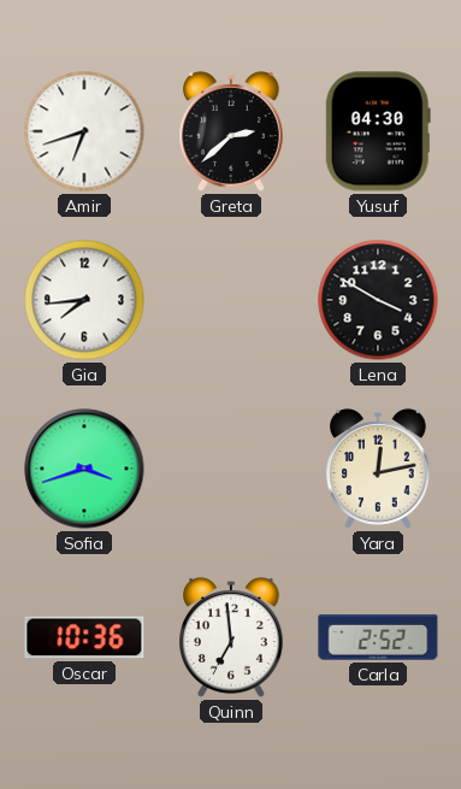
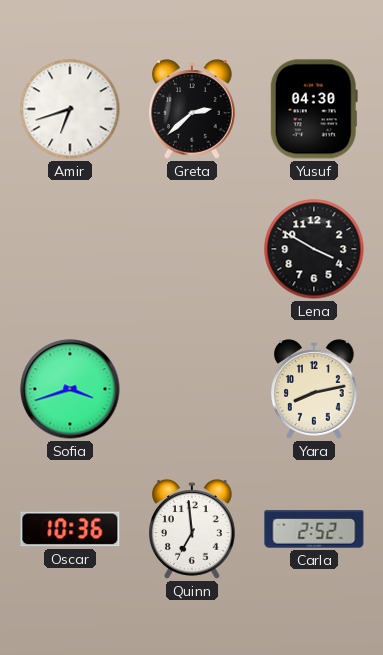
Gia: 7:44 -> none (84, 300)
Yara: 12:13 -> 8:13 (315, 389)
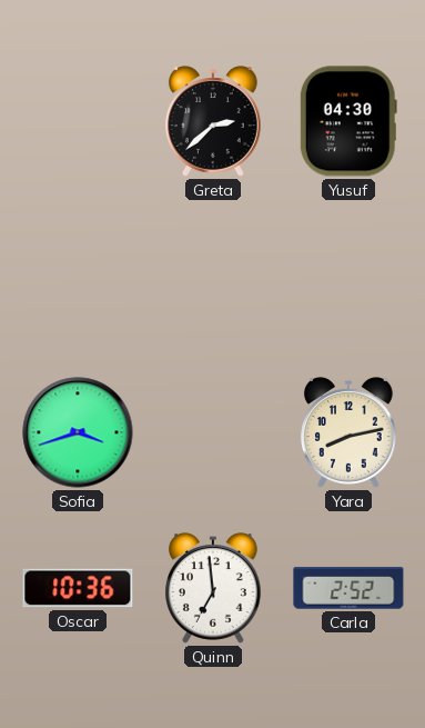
Amir: 6:42 -> none (70, 109)
Lena: 3:50 -> none (314, 249)
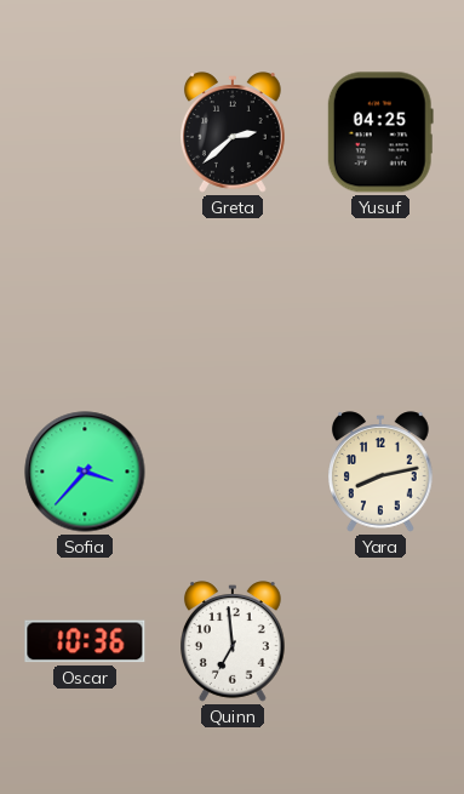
Yusuf: 04:30 -> 04:25 (380, 132)
Sofia: 3:42 -> 3:37 (85, 472)
Carla: 2:52 -> none (348, 588)
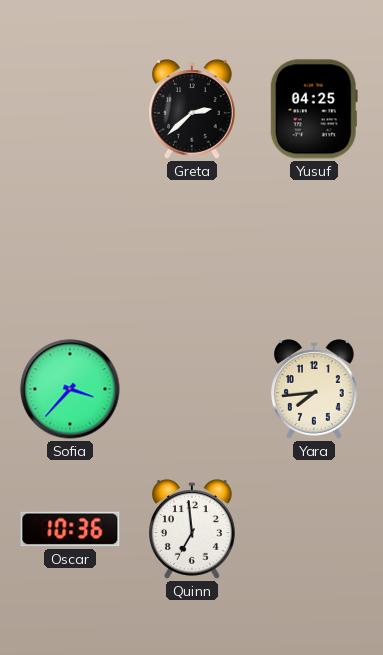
Yara: 8:13 -> 7:44 (315, 389)
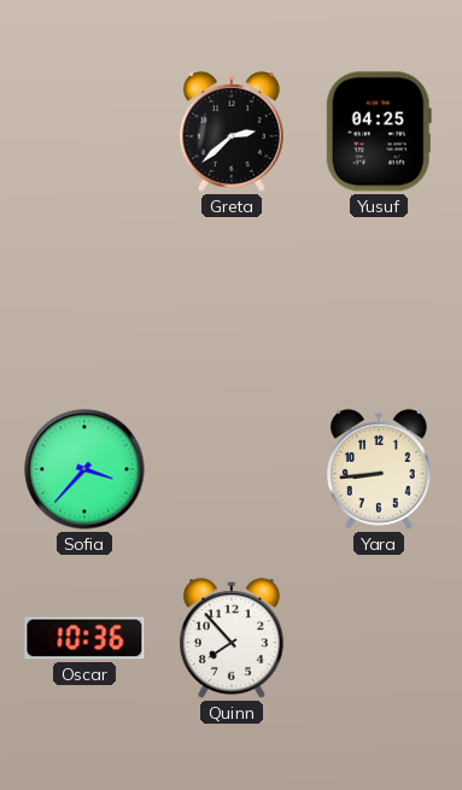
Yara: 7:44 -> 8:44 (380, 469)
Quinn: 6:59 -> 7:53 (233, 638)
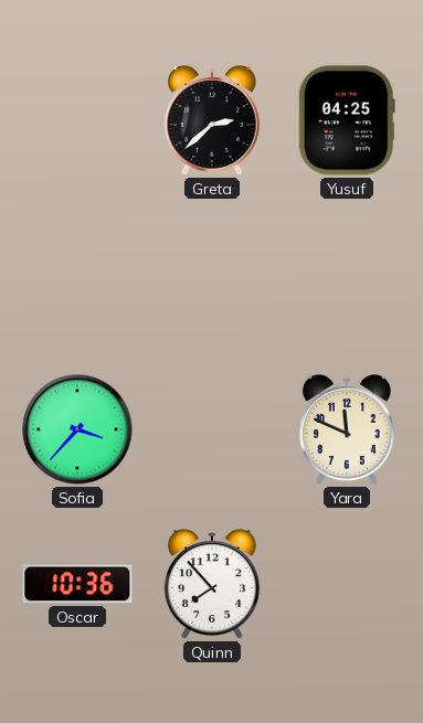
Yara: 8:44 -> 11:49 (348, 429)
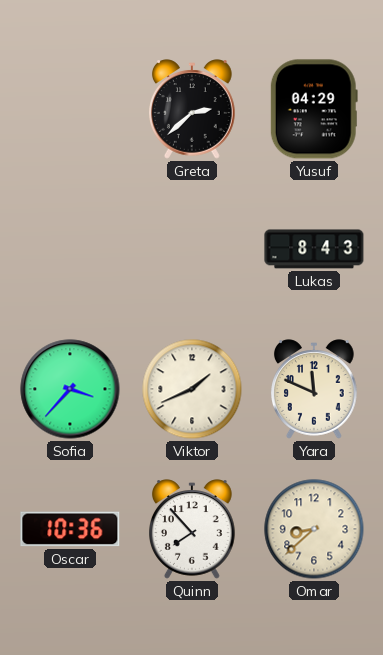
Yusuf: 04:25 -> 04:29 (314, 109)
Lukas: none -> 8:43 (314, 249)
Viktor: none -> 1:41 (192, 389)
Omar: none -> 8:38 (314, 529)
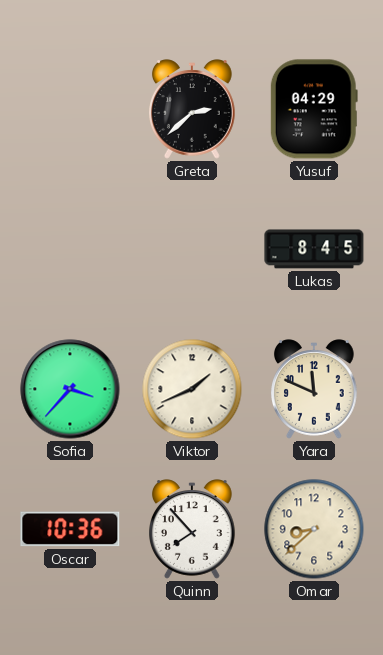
Lukas: 8:43 -> 8:45 (314, 249)
